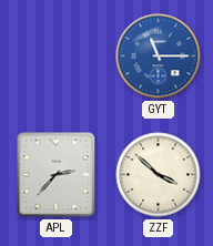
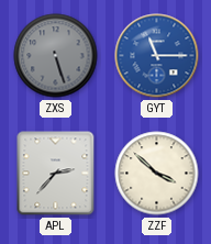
ZXS: none -> 5:27 (56, 56)
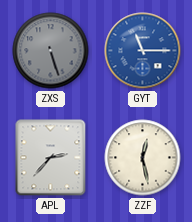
ZZF: 3:52 -> 12:28 (143, 158)
